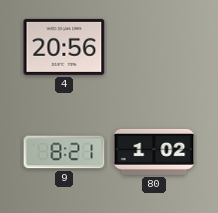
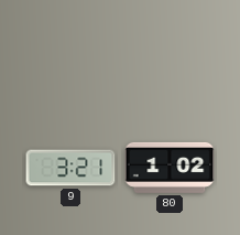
4: 20:56 -> none (64, 47)
9: 8:21 -> 3:21 (70, 168)
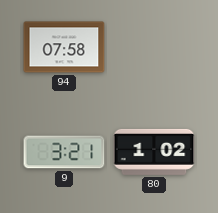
94: none -> 07:58 (64, 47)
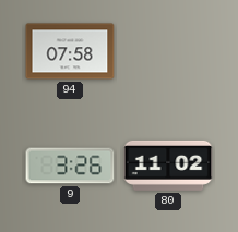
9: 3:21 -> 3:26 (70, 166)
80: 1:02 -> 11:02 (168, 166)
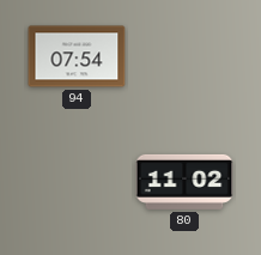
94: 07:58 -> 07:54 (77, 56)
9: 3:26 -> none (70, 166)
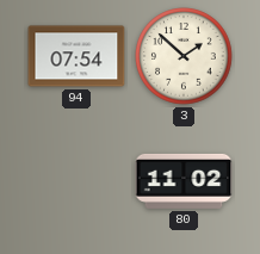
3: none -> 1:52 (184, 56)
